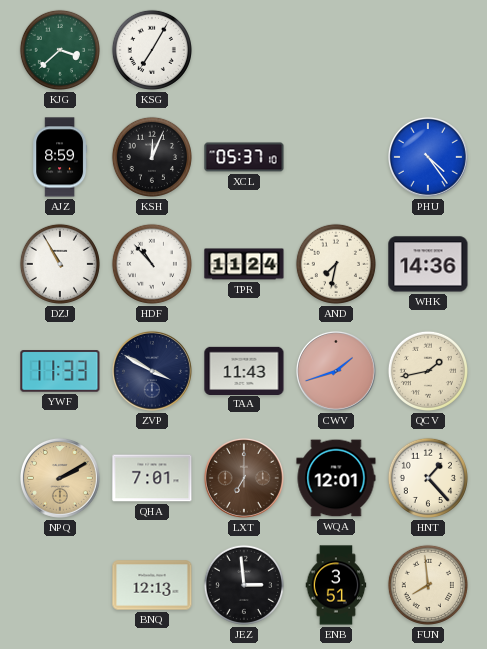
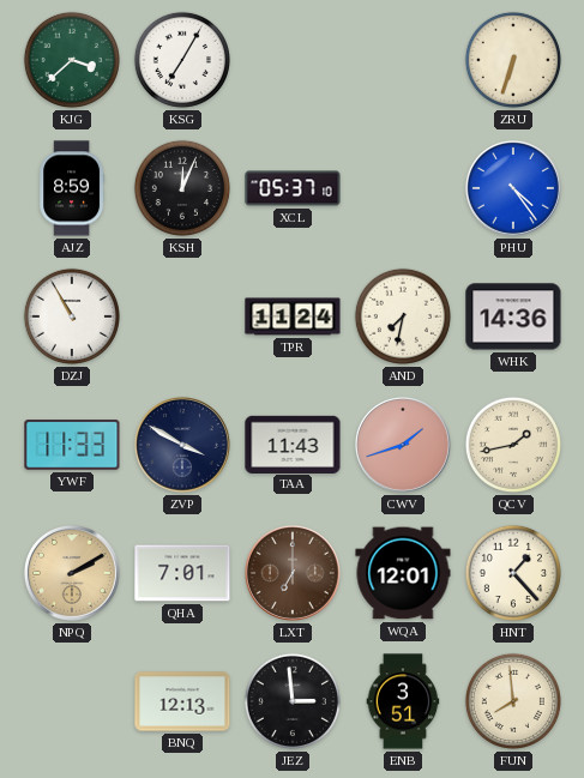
ZRU: none -> 6:33 (513, 60)
HDF: 10:53 -> none (152, 264)
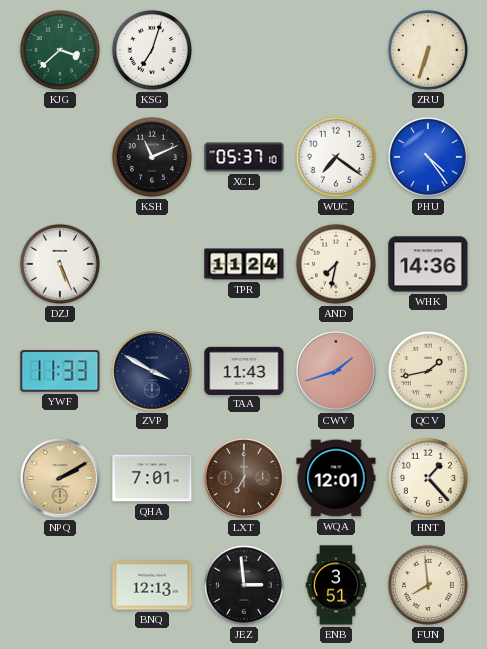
KSG: 7:05 -> 7:03 (152, 50)
AJZ: 8:59 -> none (72, 188)
KSH: 12:04 -> 11:11 (152, 157)
WUC: none -> 7:21 (336, 157)
DZJ: 10:55 -> 5:26 (60, 264)
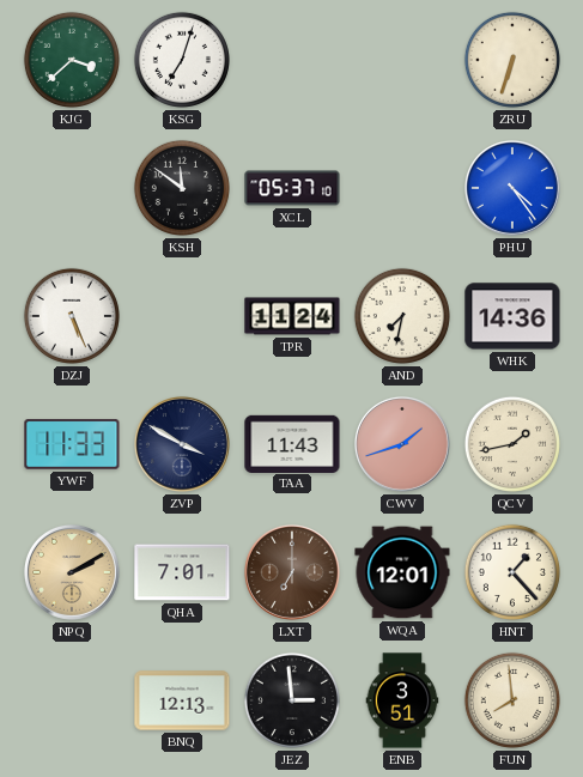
KSH: 11:11 -> 11:51 (182, 188)
WUC: 7:21 -> none (336, 157)
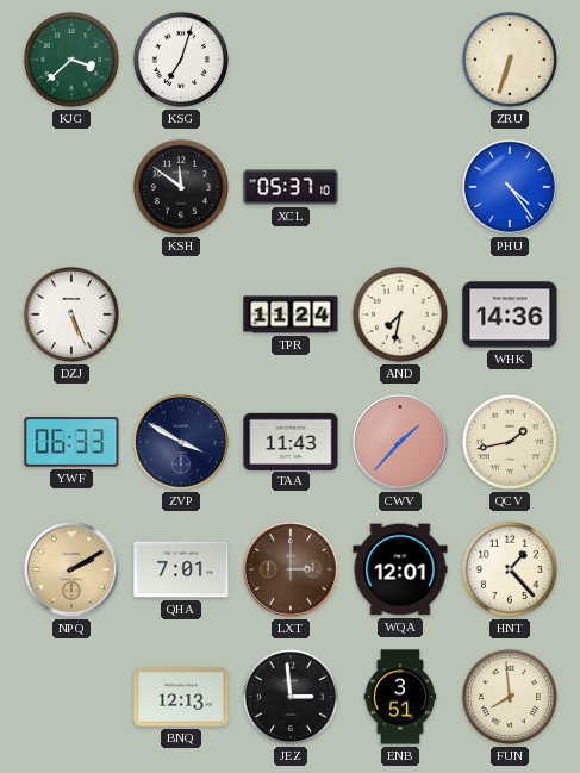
YWF: 11:33 -> 06:33 (71, 442)
CWV: 1:42 -> 1:37 (400, 442)
LXT: 7:00 -> 3:00 (291, 569)
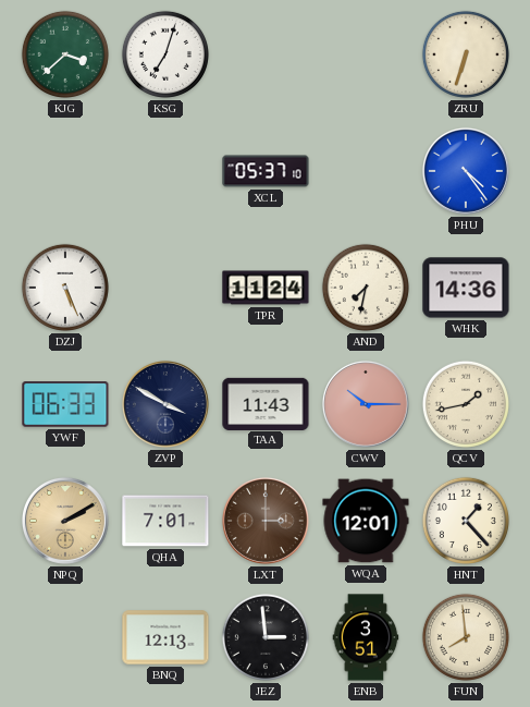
KSH: 11:51 -> none (181, 187)
CWV: 1:37 -> 10:15 (366, 404)
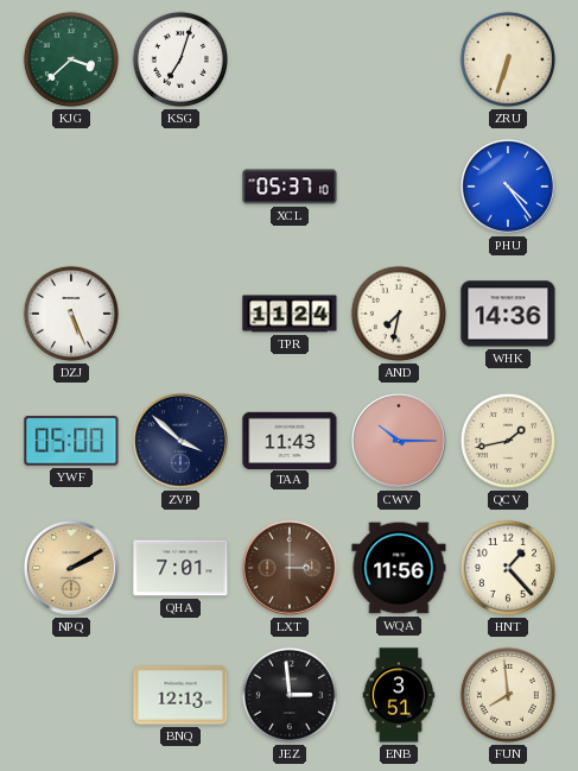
YWF: 06:33 -> 05:00 (71, 441)
ZVP: 3:50 -> 3:52 (180, 441)
WQA: 12:01 -> 11:56 (399, 568)
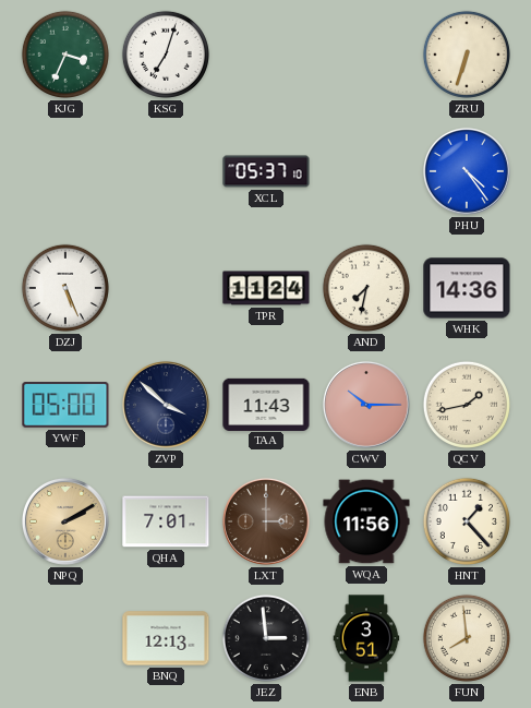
KJG: 3:38 -> 3:34 (65, 55)
